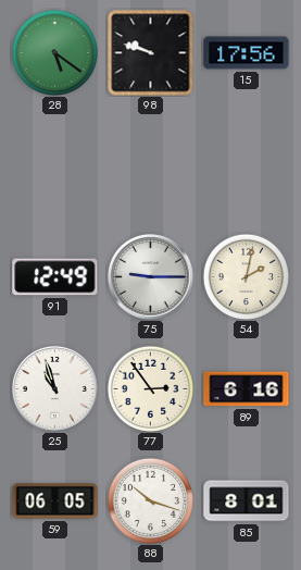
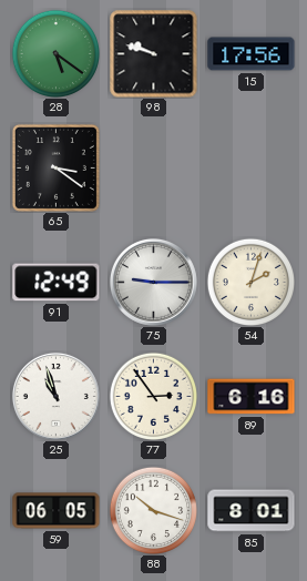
65: none -> 3:21 (55, 167)
54: 2:02 -> 2:03 (250, 282)
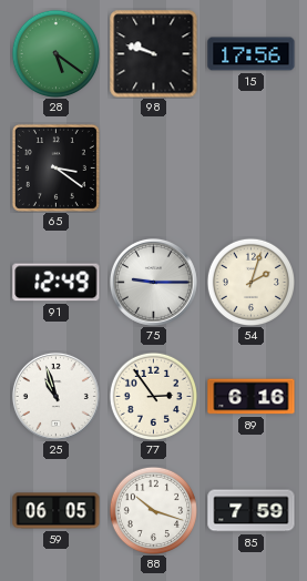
85: 8:01 -> 7:59 (252, 511)
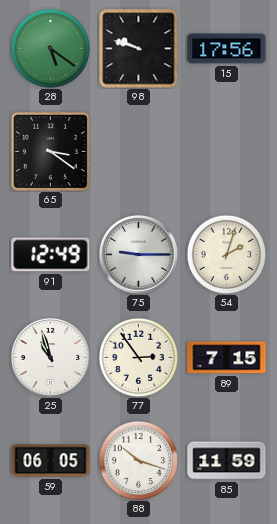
89: 6:16 -> 7:15 (227, 358)
85: 7:59 -> 11:59 (227, 461)
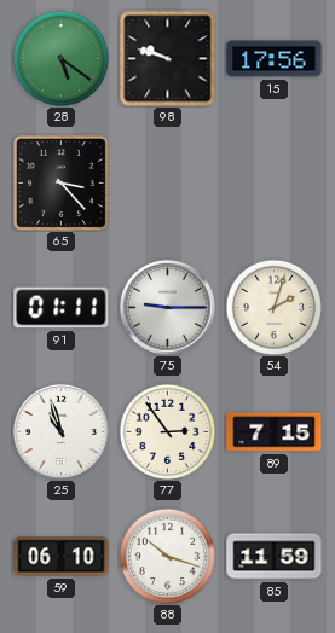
65: 3:21 -> 3:23 (60, 182)
91: 12:49 -> 01:11 (62, 308)
59: 06:05 -> 06:10 (62, 557)
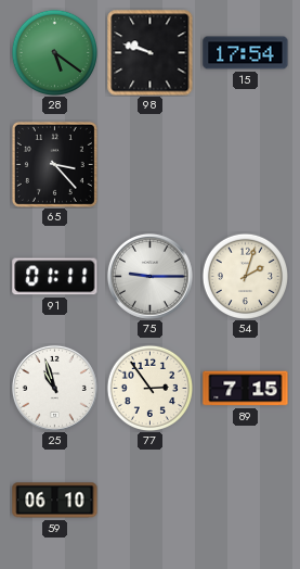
15: 17:56 -> 17:54 (246, 53)
88: 10:18 -> none (167, 556)
85: 11:59 -> none (275, 557)
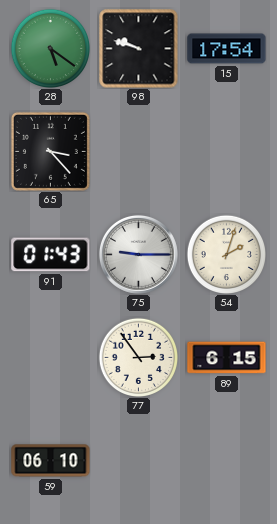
91: 01:11 -> 01:43 (51, 255)
25: 10:57 -> none (54, 388)
89: 7:15 -> 6:15 (227, 358)
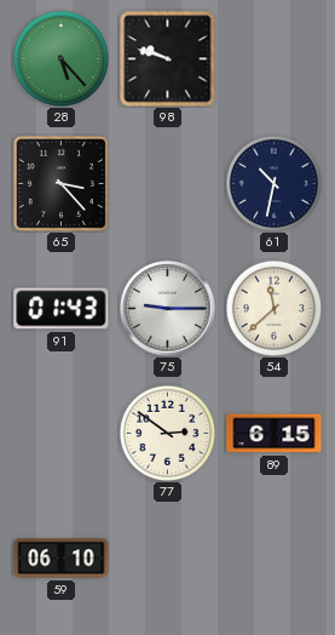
28: 5:21 -> 5:23 (60, 58)
15: 17:54 -> none (227, 49)
61: none -> 10:32 (273, 183)
54: 2:03 -> 11:38 (273, 308)
77: 2:54 -> 2:51 (167, 433)
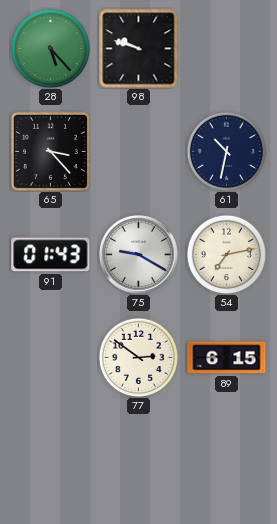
75: 9:15 -> 9:20 (138, 254)
54: 11:38 -> 7:13 (226, 254)
59: 06:10 -> none (62, 559)
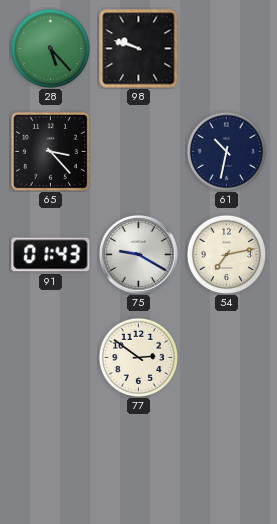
89: 6:15 -> none (227, 358)
